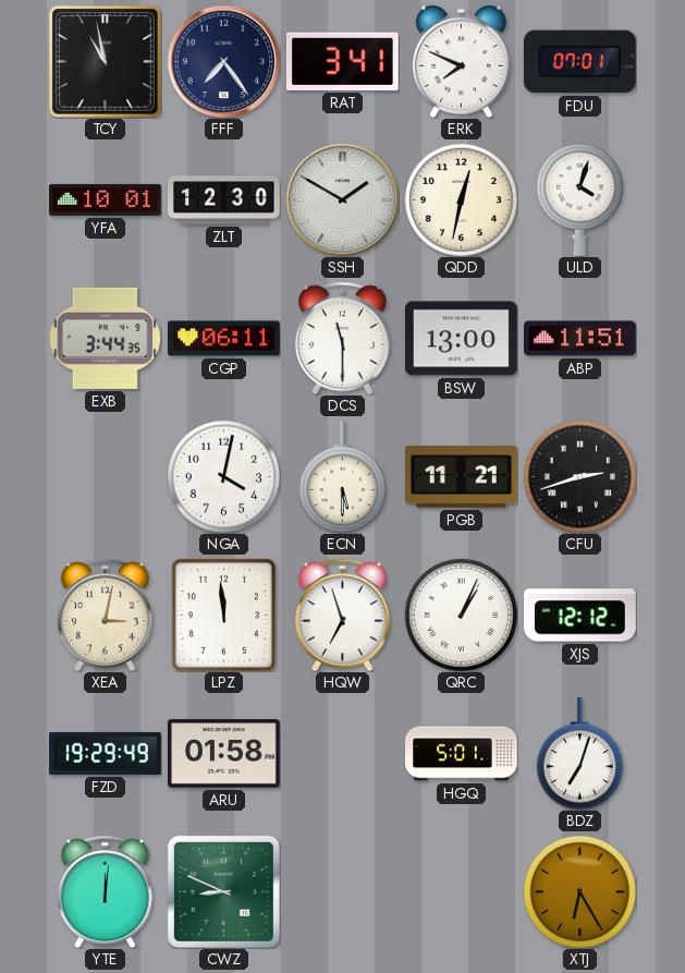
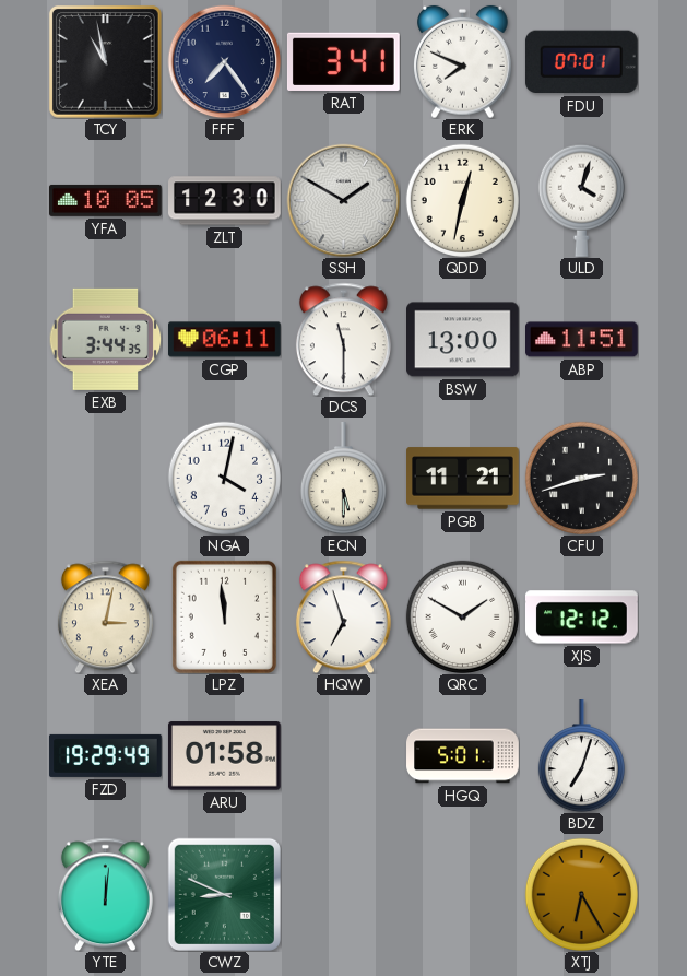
YFA: 10:01 -> 10:05 (106, 200)
QRC: 1:04 -> 1:50 (462, 616)
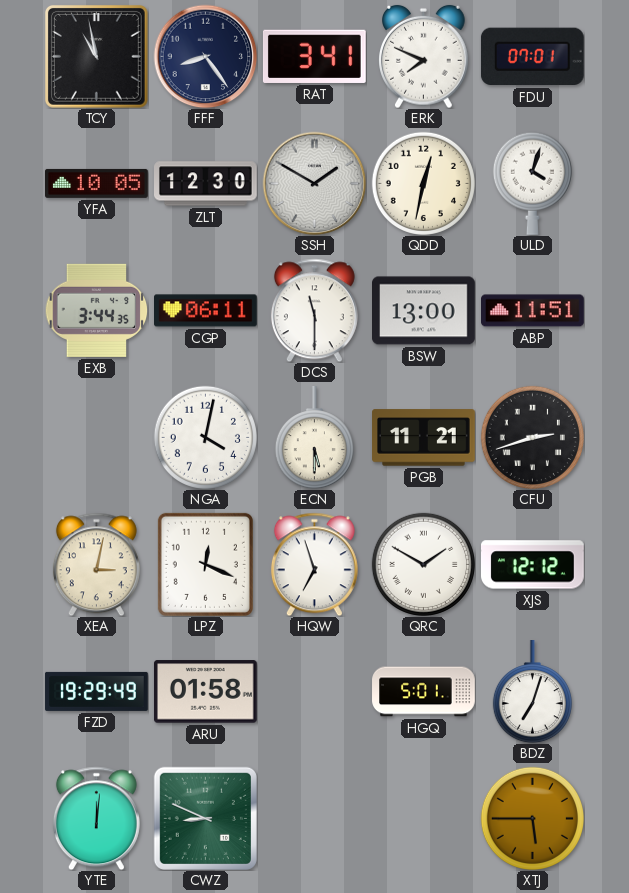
FFF: 7:24 -> 8:24 (205, 56)
LPZ: 11:59 -> 12:19 (205, 564)
XTJ: 6:25 -> 5:45 (532, 818)
